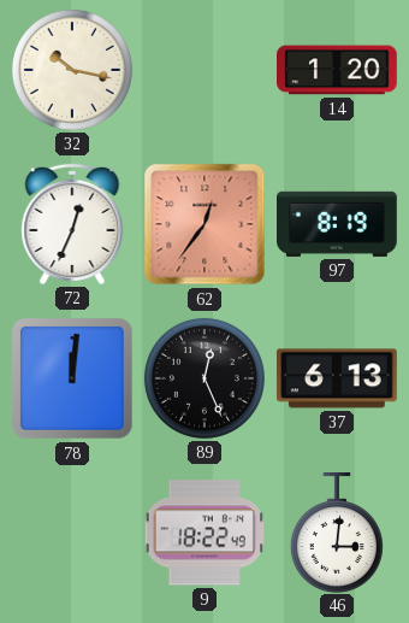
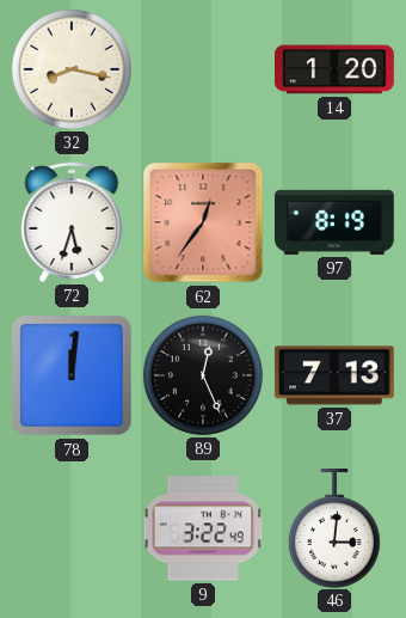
32: 10:17 -> 8:17 (72, 69)
72: 12:34 -> 5:33 (72, 222)
37: 6:13 -> 7:13 (334, 375)
9: 18:22 -> 3:22 (203, 528)
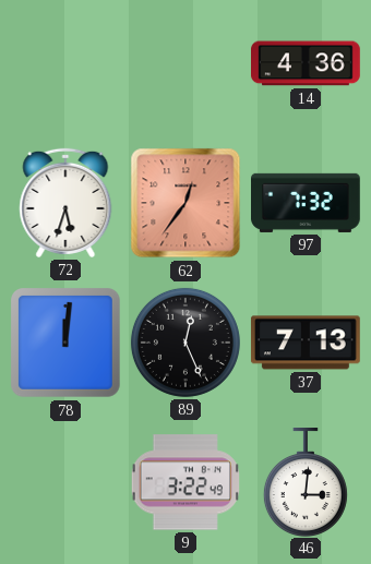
32: 8:17 -> none (72, 69)
14: 1:20 -> 4:36 (307, 63)
97: 8:19 -> 7:32 (307, 203)
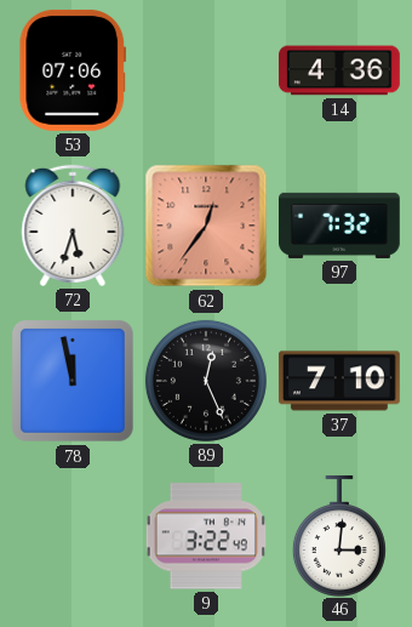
53: none -> 07:06 (73, 70)
78: 12:01 -> 11:58 (74, 382)
37: 7:13 -> 7:10 (339, 381)
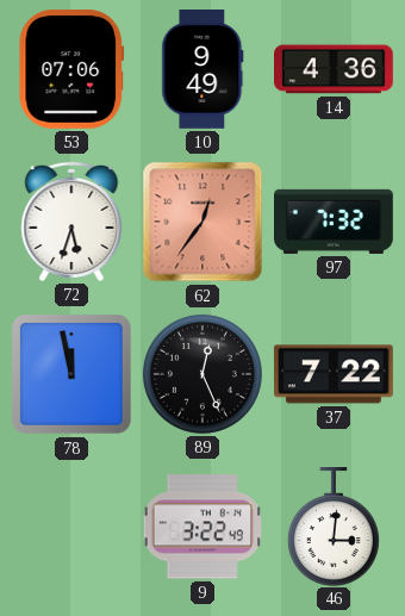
10: none -> 9:49 (202, 70)
37: 7:10 -> 7:22 (334, 374)
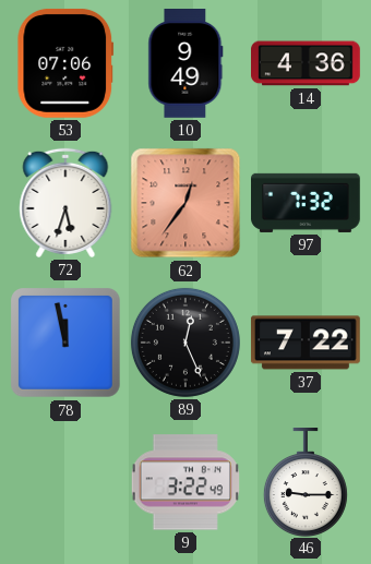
46: 3:01 -> 9:15 (306, 482)
